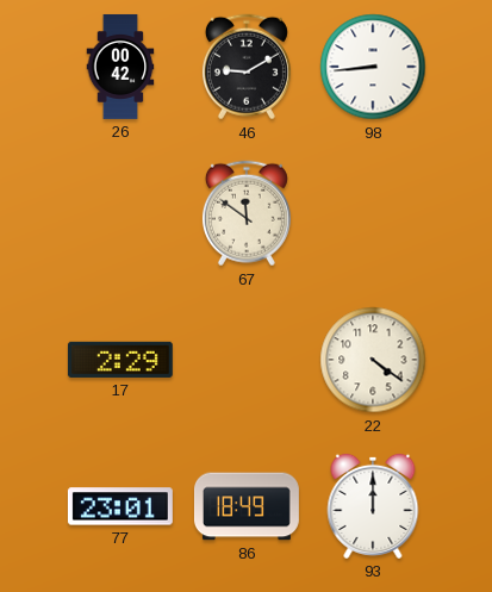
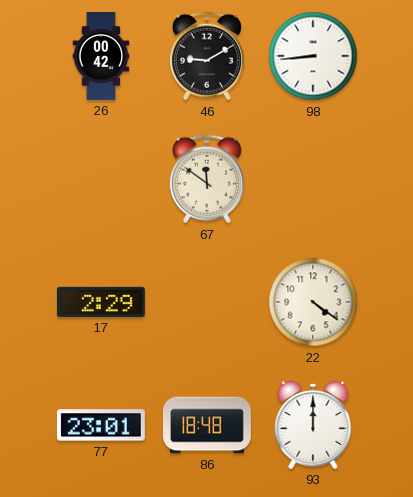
86: 18:49 -> 18:48 (207, 425)
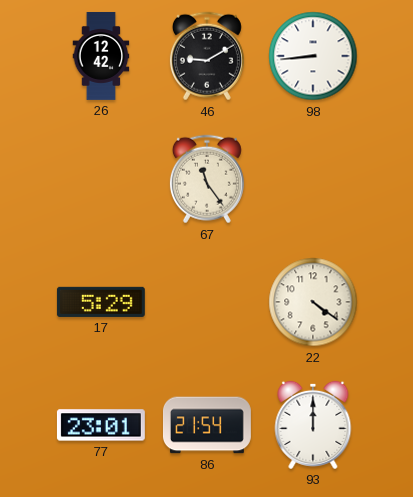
26: 00:42 -> 12:42 (101, 56)
67: 11:51 -> 11:24 (207, 179)
17: 2:29 -> 5:29 (101, 302)
86: 18:48 -> 21:54 (207, 425)
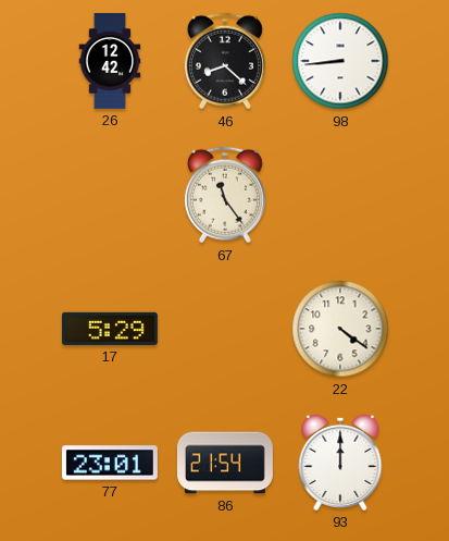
46: 9:10 -> 8:22 (225, 61)
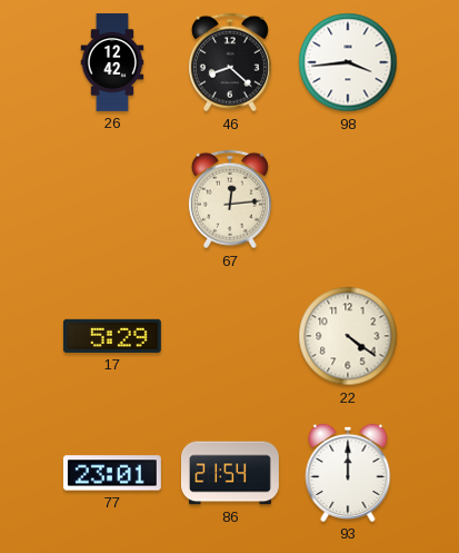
98: 8:44 -> 3:44 (348, 62)
67: 11:24 -> 12:14 (230, 199)
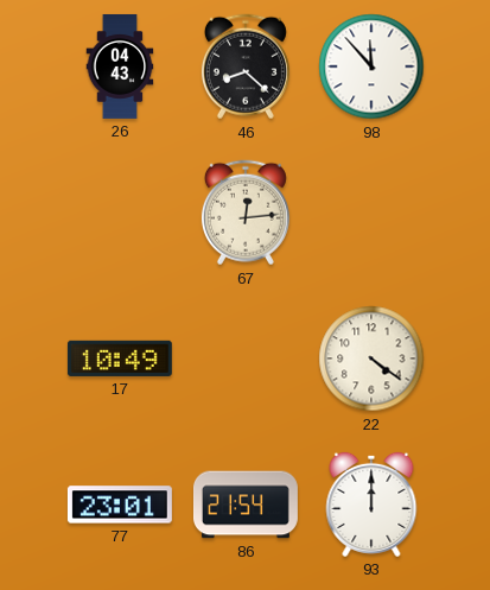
26: 12:42 -> 04:43 (120, 66)
98: 3:44 -> 11:53 (371, 66)
17: 5:29 -> 10:49 (120, 359)
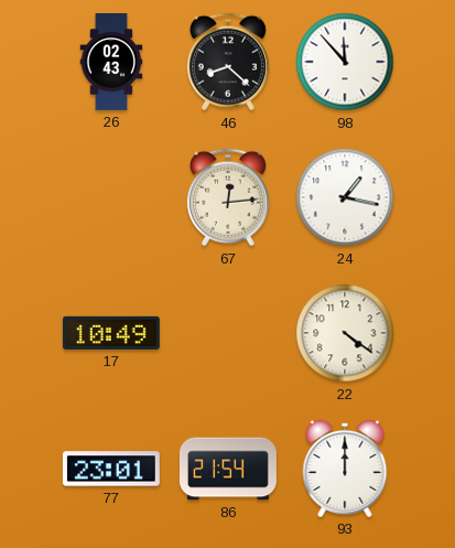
26: 04:43 -> 02:43 (111, 62)
24: none -> 1:17 (345, 197)
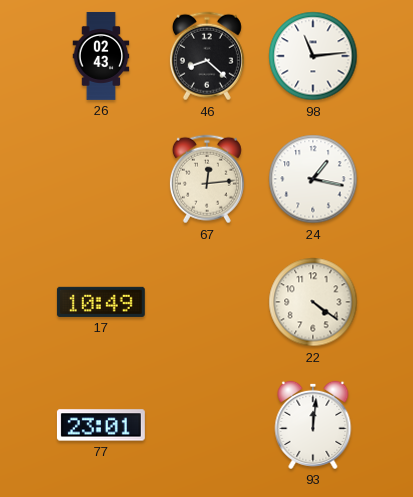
98: 11:53 -> 11:14 (313, 56)
86: 21:54 -> none (228, 469)
93: 12:00 -> 12:01 (313, 425)
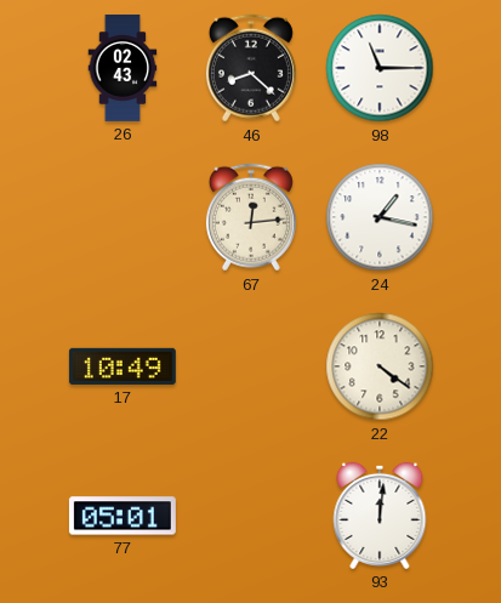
98: 11:14 -> 11:15 (380, 68)
77: 23:01 -> 05:01 (123, 516)
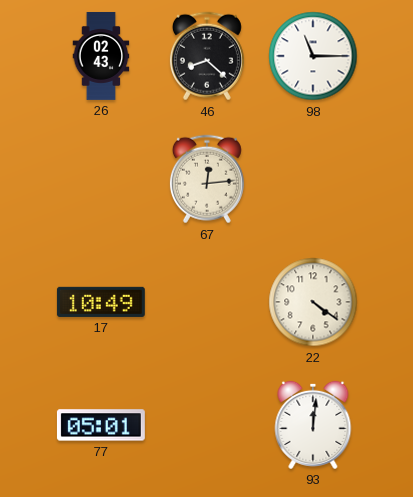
24: 1:17 -> none (380, 217)
